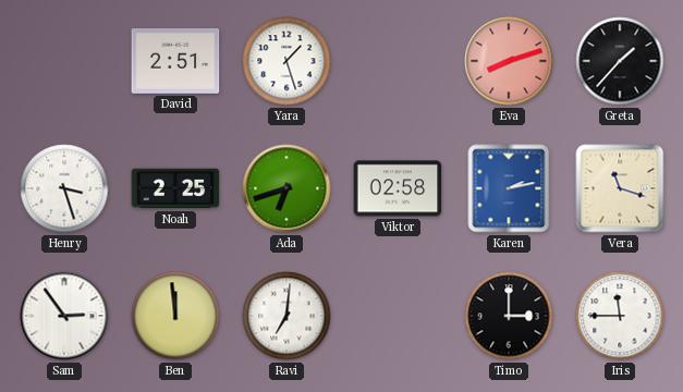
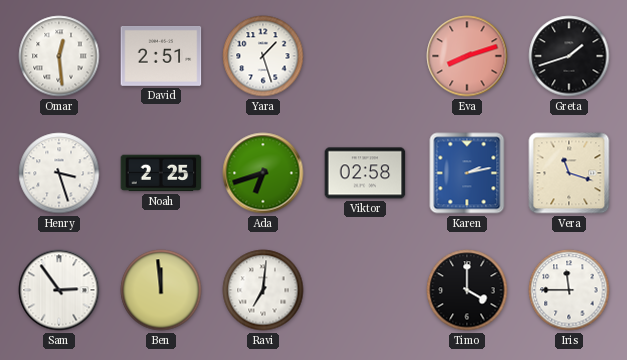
Omar: none -> 12:29 (59, 56)
Greta: 1:37 -> 1:42 (569, 56)
Timo: 3:00 -> 4:00 (467, 290)
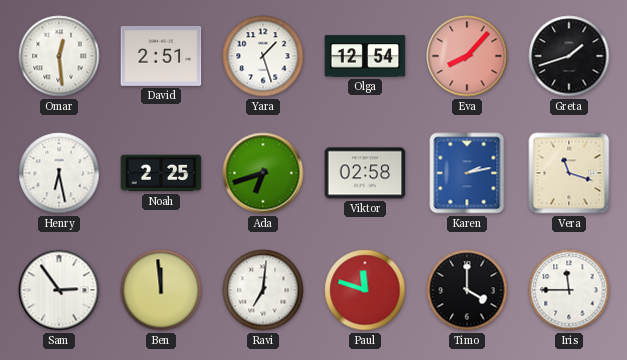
Olga: none -> 12:54 (365, 56)
Eva: 8:12 -> 8:07 (467, 56)
Henry: 3:27 -> 6:28 (59, 173)
Paul: none -> 11:48 (365, 290)
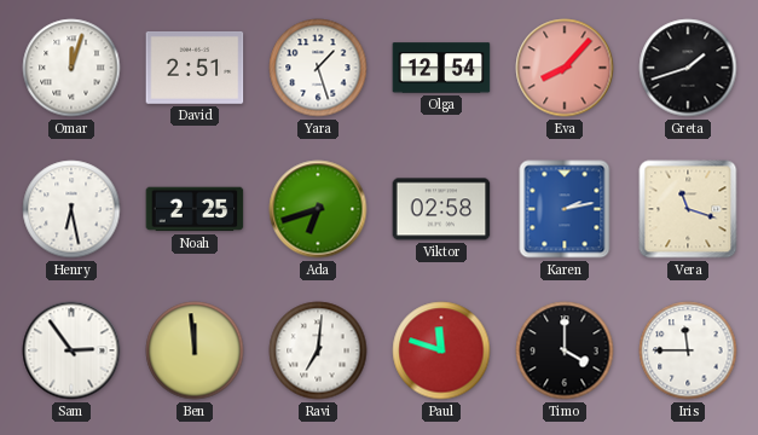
Omar: 12:29 -> 12:03 (71, 68)
